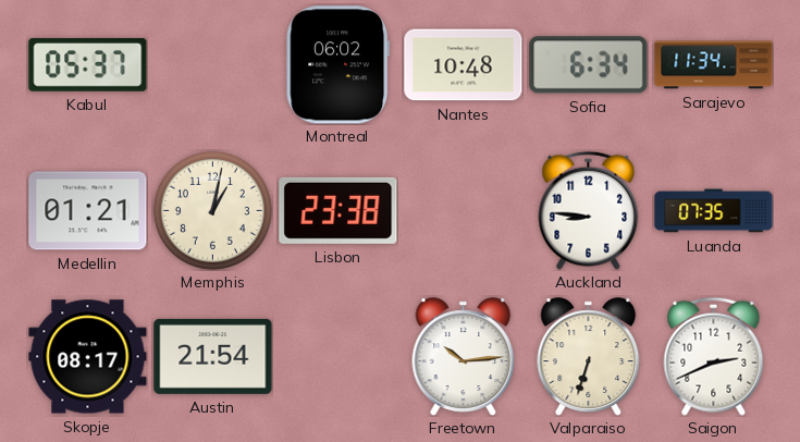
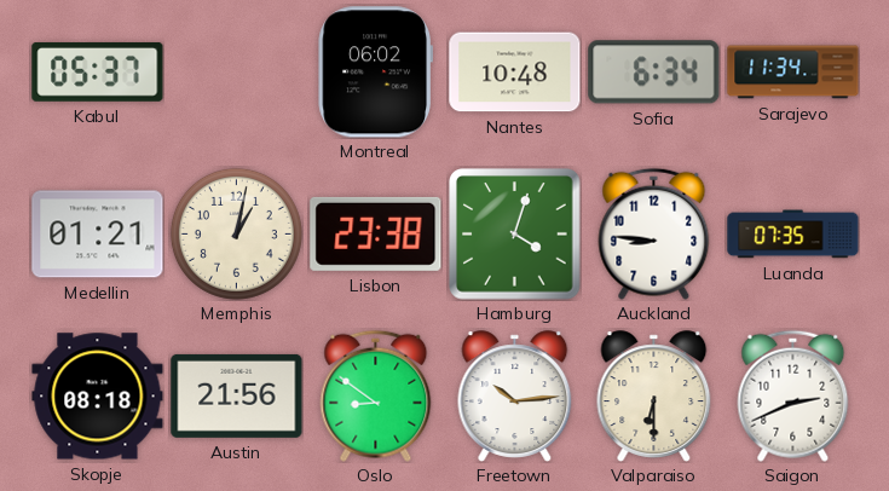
Hamburg: none -> 4:03 (515, 235)
Skopje: 08:17 -> 08:18 (98, 397)
Austin: 21:54 -> 21:56 (237, 395)
Oslo: none -> 8:51 (376, 395)
Valparaiso: 6:33 -> 6:30 (654, 397)
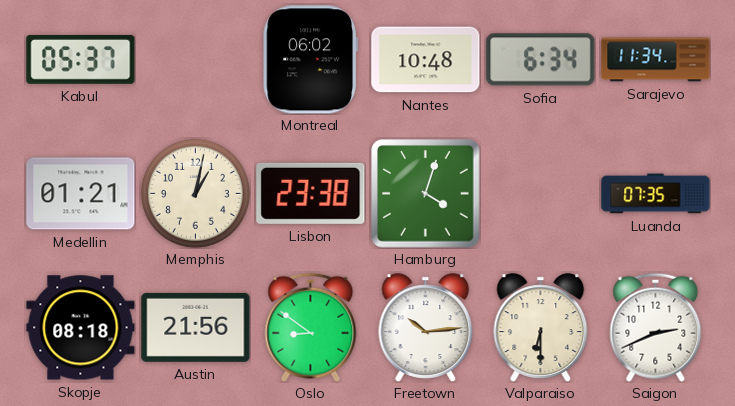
Auckland: 8:46 -> none (654, 233)
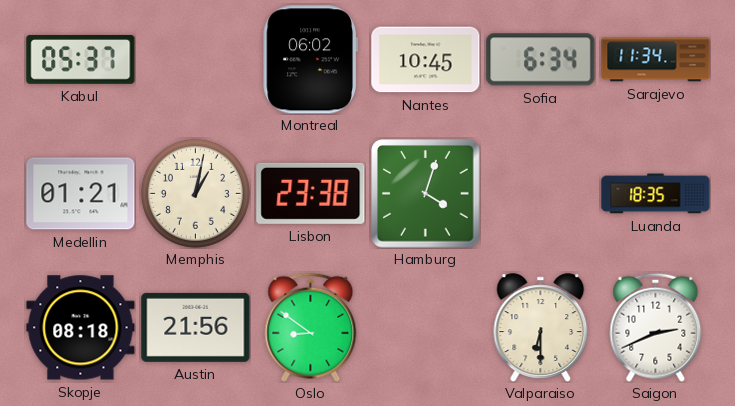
Nantes: 10:48 -> 10:45 (426, 60)
Luanda: 07:35 -> 18:35 (656, 194)
Freetown: 10:14 -> none (426, 328)
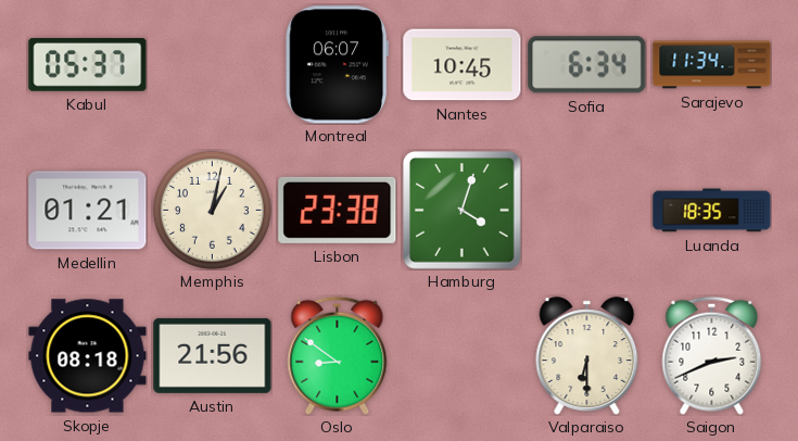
Montreal: 06:02 -> 06:07 (337, 65)
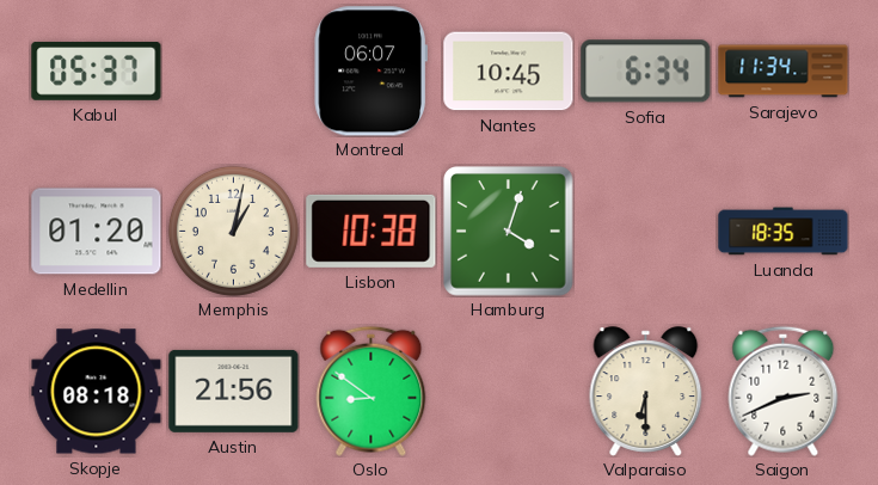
Medellin: 01:21 -> 01:20 (97, 232)
Lisbon: 23:38 -> 10:38 (372, 231)
